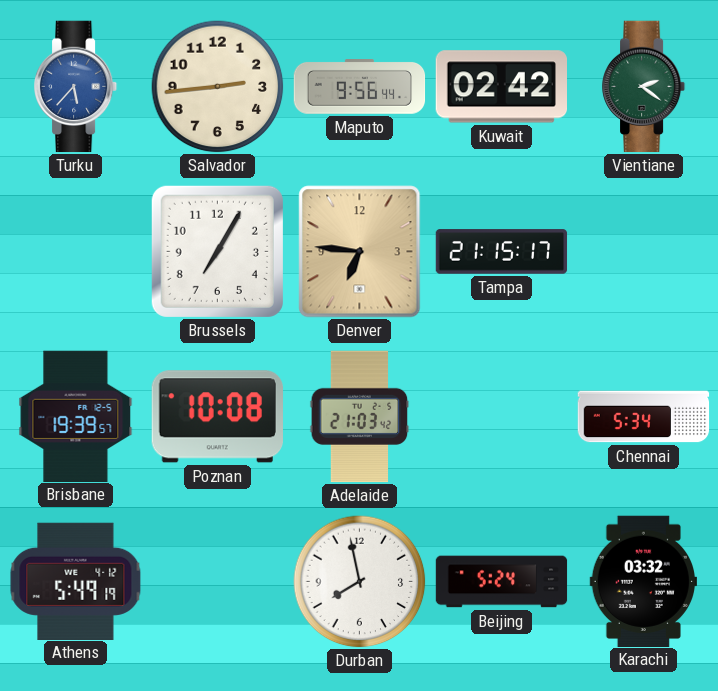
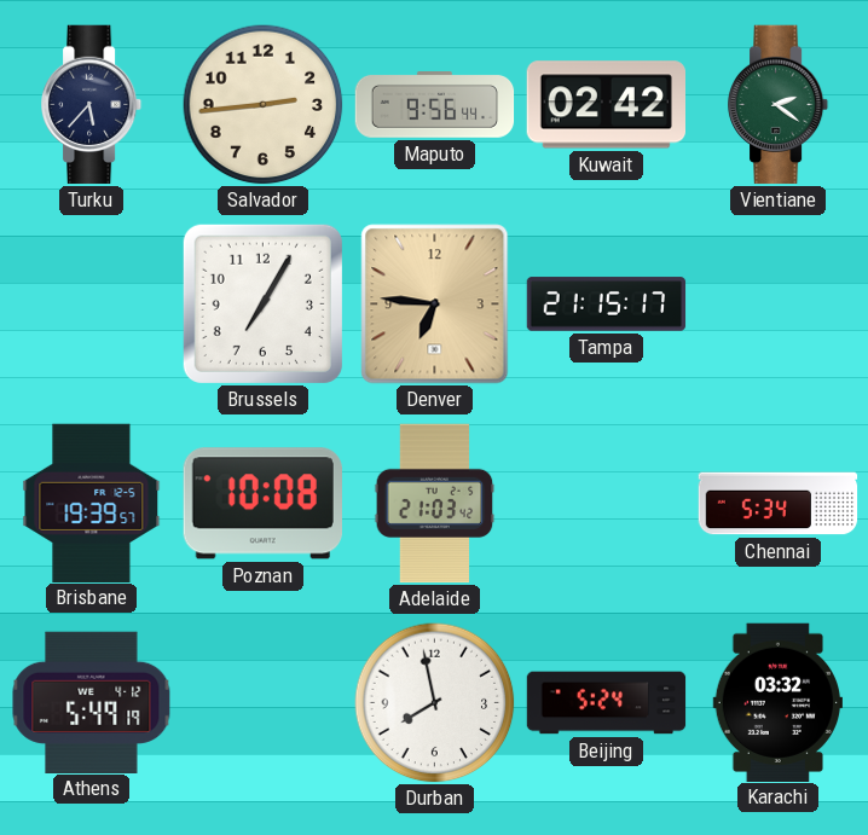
Turku dial: blue -> navy (93, 105)
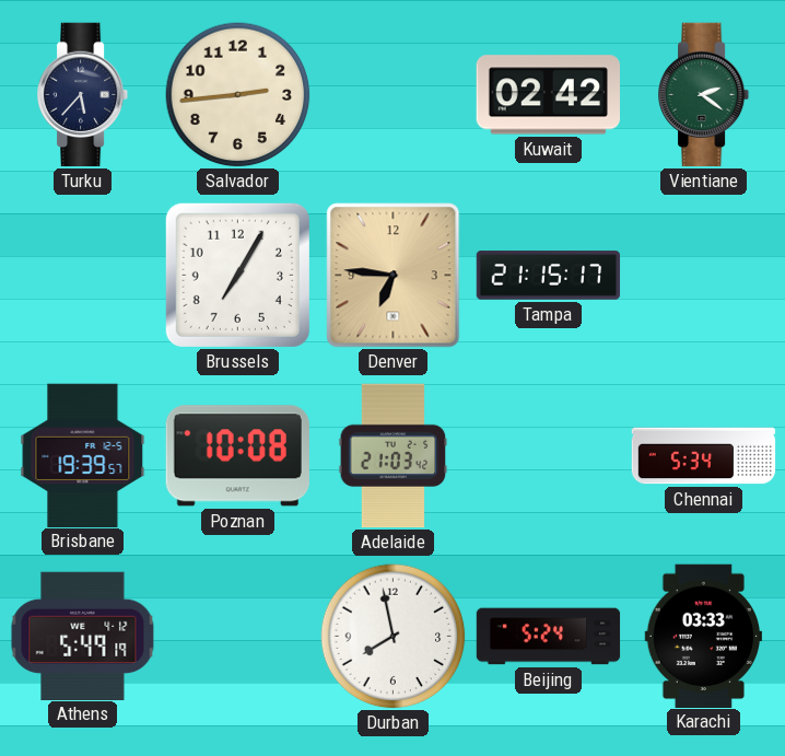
Maputo: 9:56 -> none (435, 105)
Karachi: 03:32 -> 03:33 (703, 636)
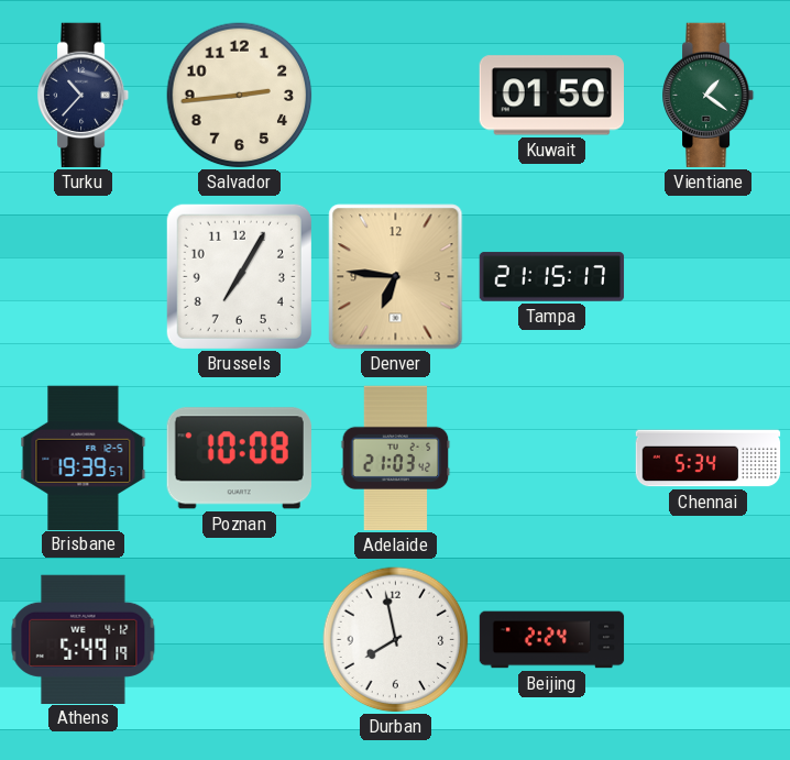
Turku: 5:37 -> 10:37 (85, 96)
Kuwait: 02:42 -> 01:50 (551, 96)
Vientiane: 2:21 -> 1:21 (710, 96)
Beijing: 5:24 -> 2:24 (552, 640)
Karachi: 03:33 -> none (703, 636)
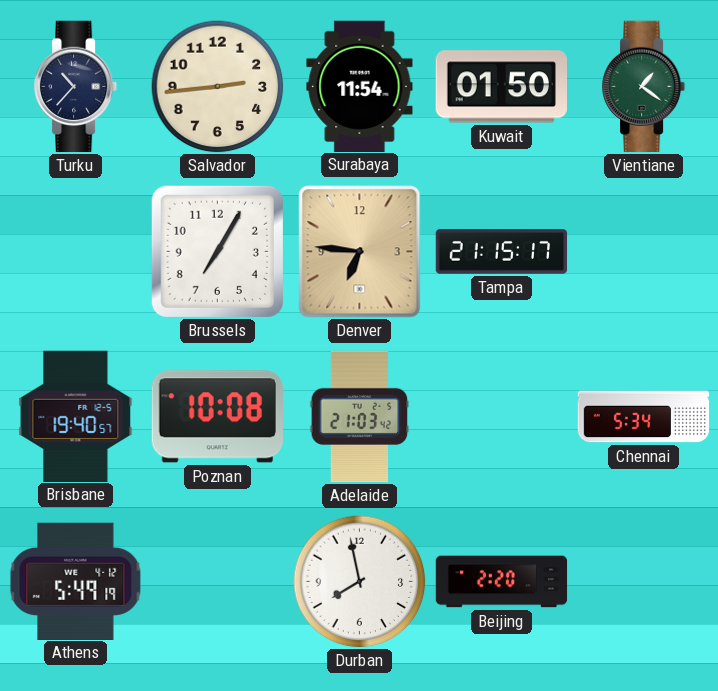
Surabaya: none -> 11:54 (360, 86)
Brisbane: 19:39 -> 19:40 (76, 416)
Beijing: 2:24 -> 2:20 (502, 582)
